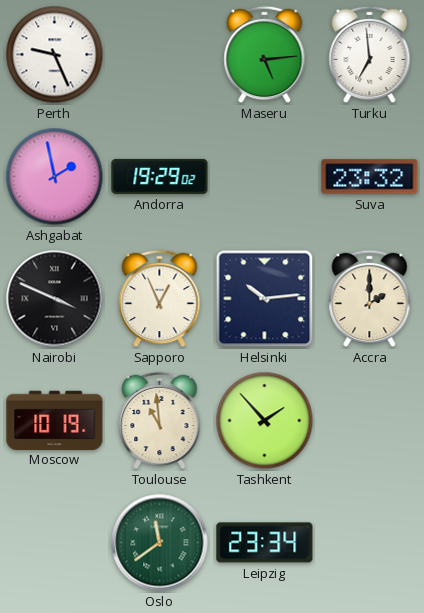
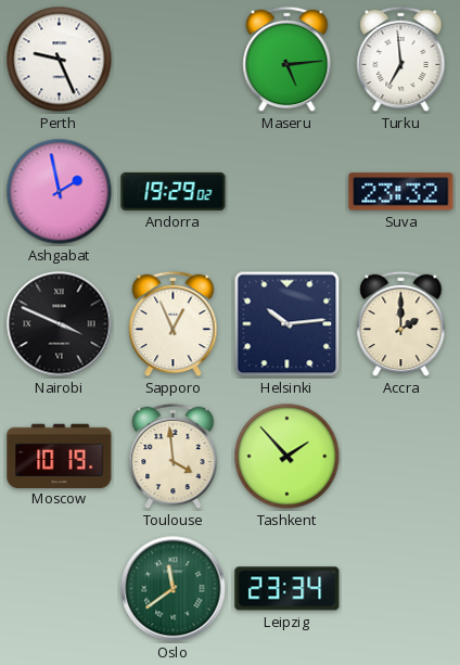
Toulouse: 10:59 -> 3:59 (174, 457)
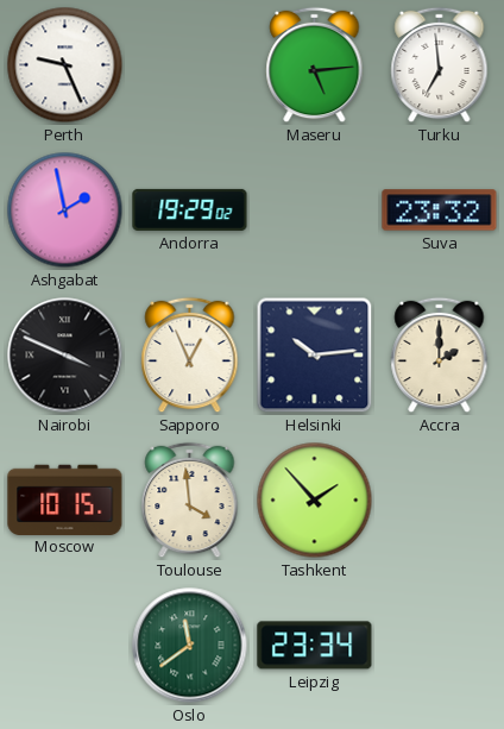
Moscow: 10:19 -> 10:15 (65, 499)
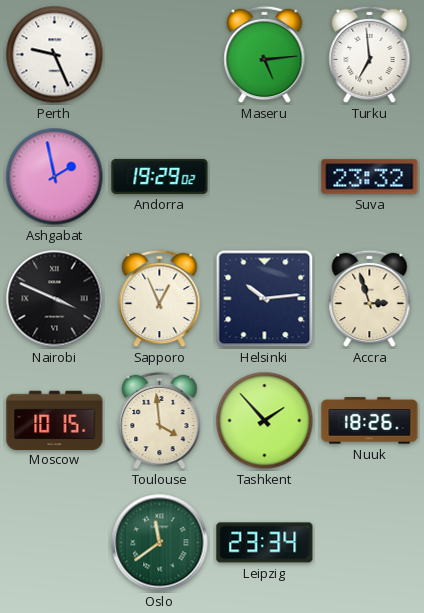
Accra: 2:00 -> 2:57 (370, 299)
Nuuk: none -> 18:26 (370, 421)
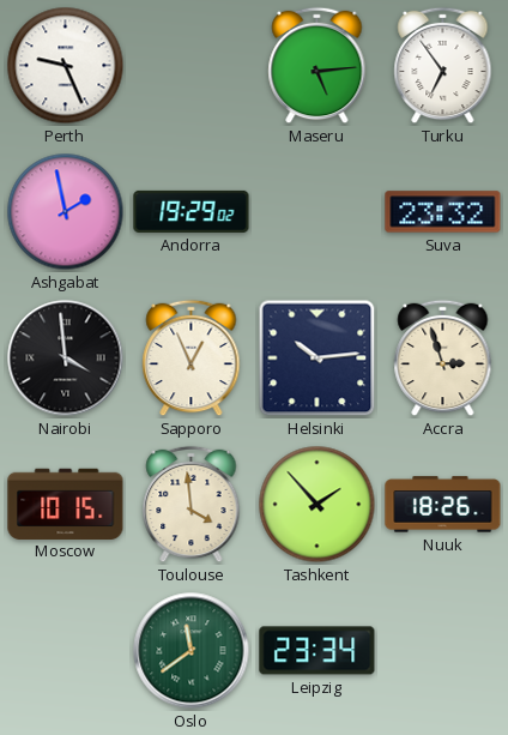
Turku: 6:59 -> 6:54 (443, 66)
Nairobi: 3:49 -> 3:59 (66, 359)
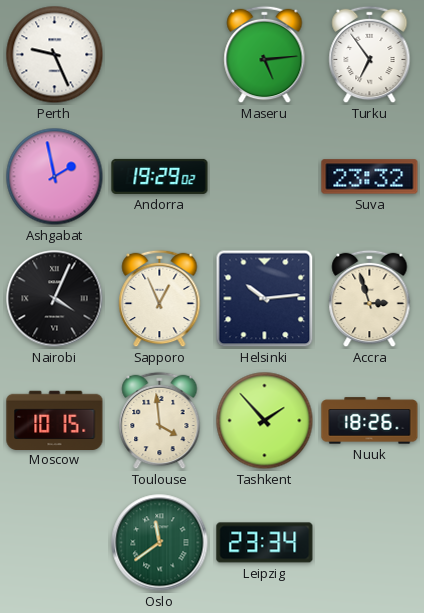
Nairobi: 3:59 -> 4:04 (55, 299)
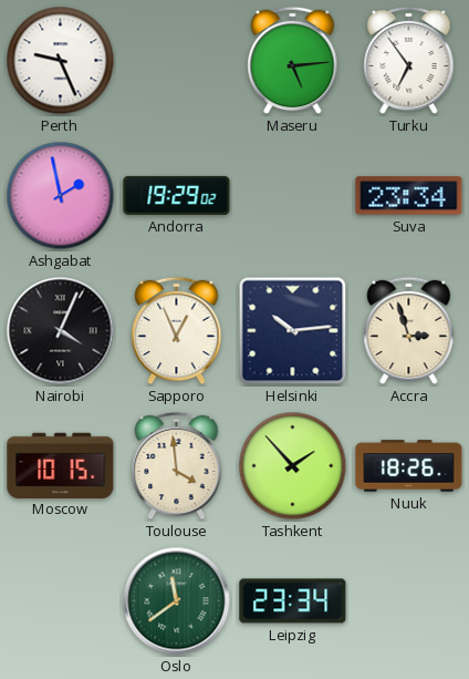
Suva: 23:32 -> 23:34 (409, 196)
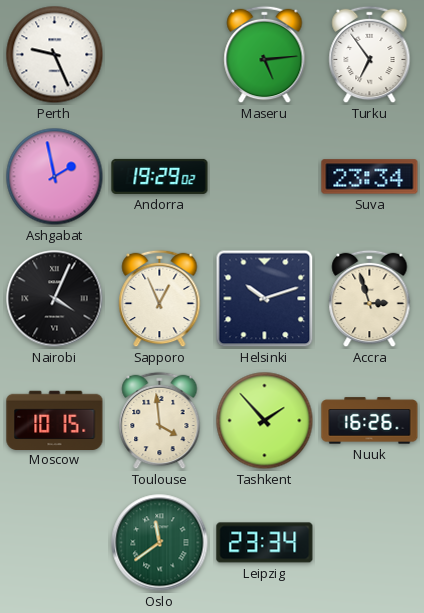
Helsinki: 10:14 -> 10:12 (265, 299)
Nuuk: 18:26 -> 16:26 (370, 421)
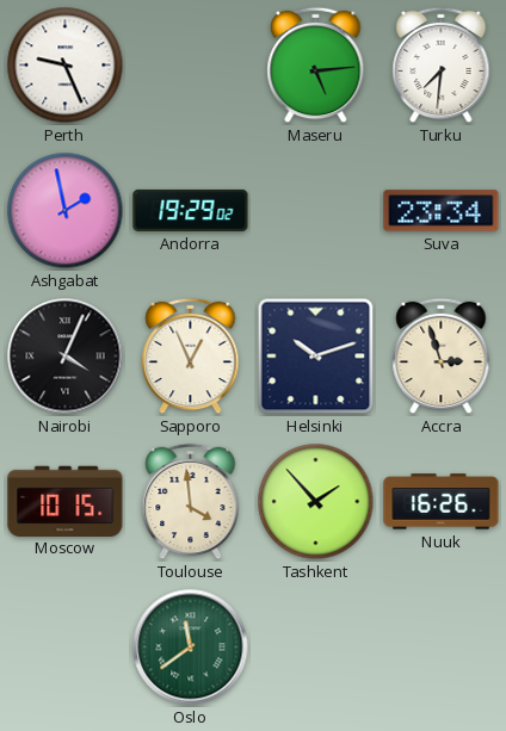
Turku: 6:54 -> 7:31 (442, 66)
Leipzig: 23:34 -> none (265, 543)
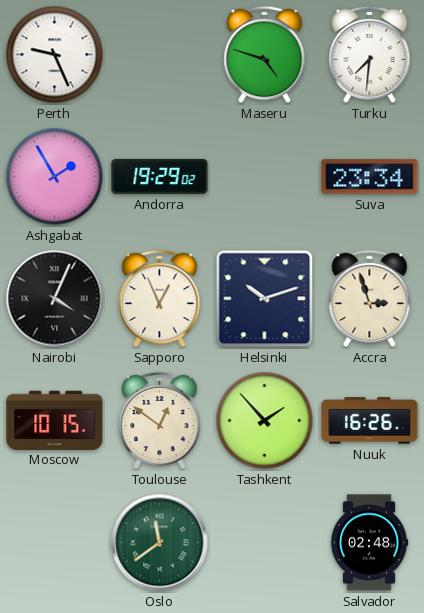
Maseru: 5:14 -> 4:48 (265, 55)
Ashgabat: 1:58 -> 1:55 (55, 177)
Toulouse: 3:59 -> 12:51 (160, 421)
Salvador: none -> 02:48 (369, 543)
